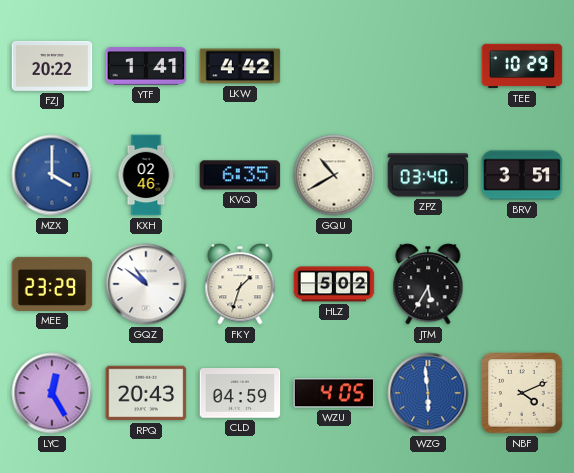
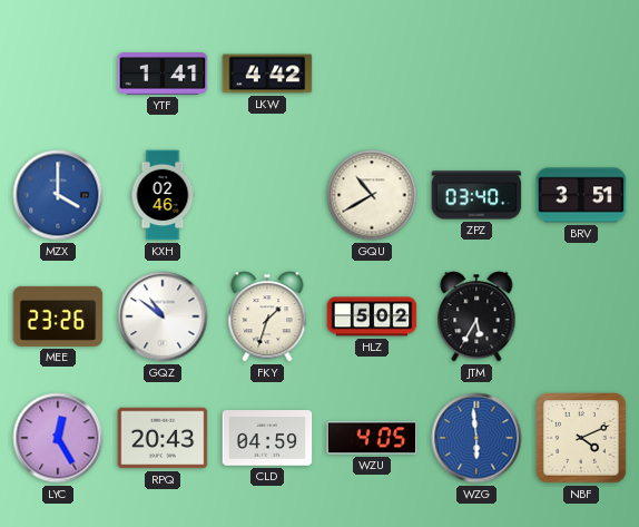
FZJ: 20:22 -> none (52, 66)
TEE: 10:29 -> none (522, 66)
KVQ: 6:35 -> none (240, 175)
MEE: 23:29 -> 23:26 (58, 316)
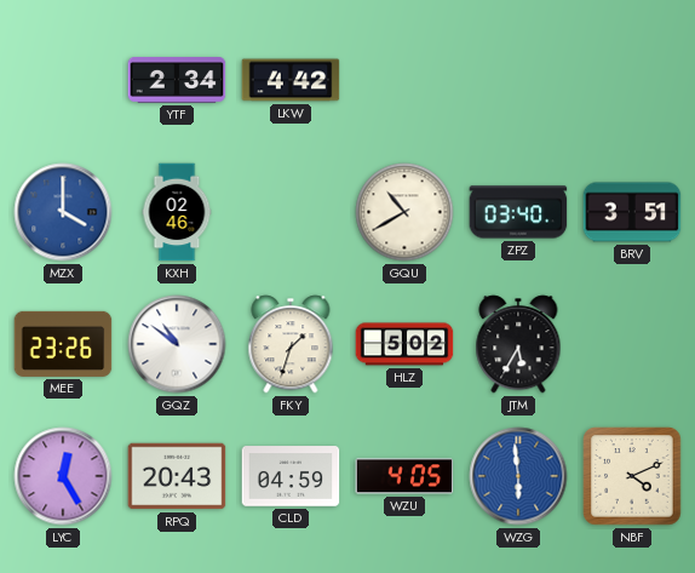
YTF: 1:41 -> 2:34 (177, 80)
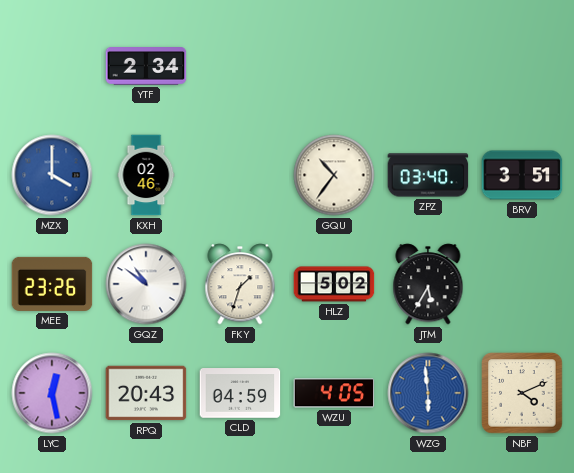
LKW: 4:42 -> none (291, 80)
GQU: 10:40 -> 10:36 (334, 175)
LYC: 12:25 -> 12:28 (52, 393)
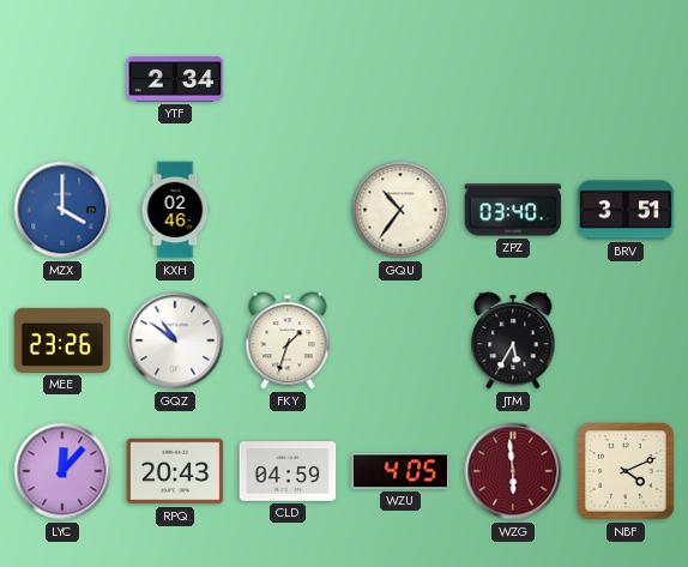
HLZ: 5:02 -> none (334, 284)
LYC: 12:28 -> 12:07 (62, 471)
WZG dial: blue -> burgundy (513, 471)
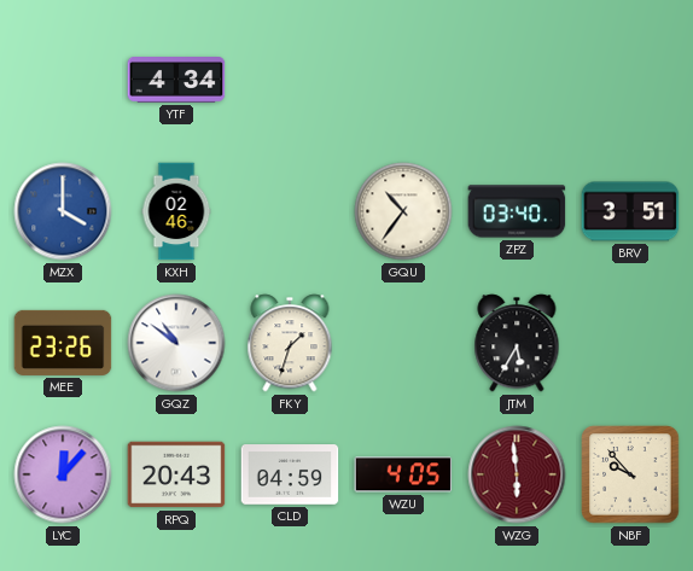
YTF: 2:34 -> 4:34 (176, 80)
NBF: 4:11 -> 9:53 (630, 474)
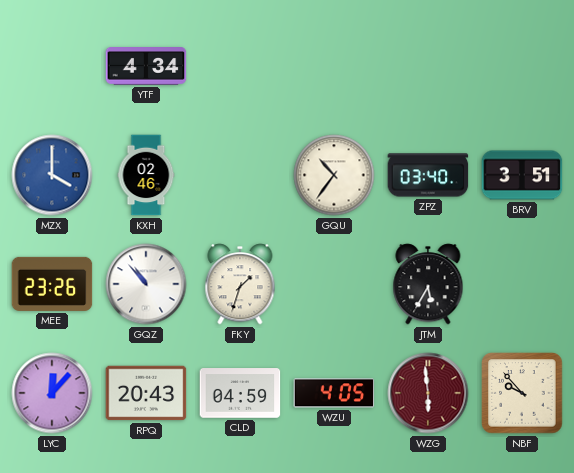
GQZ: 10:51 -> 10:53 (146, 284)
